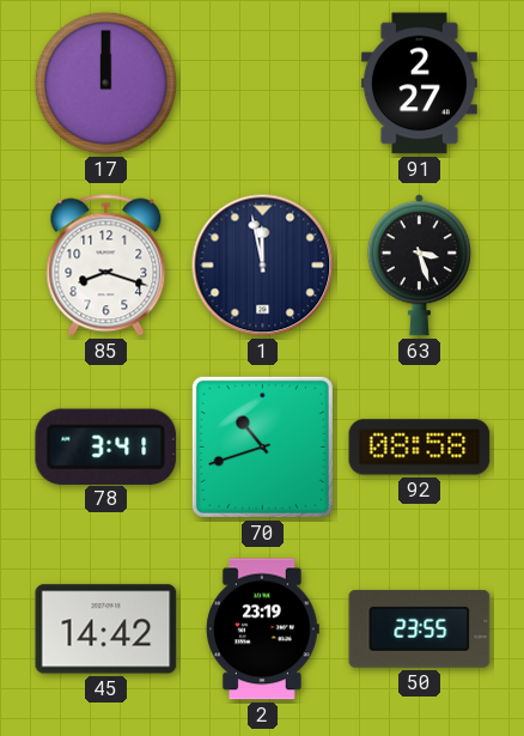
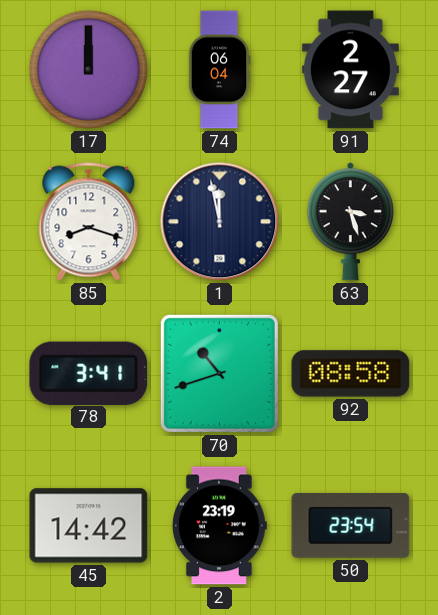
74: none -> 06:04 (219, 70)
50: 23:55 -> 23:54 (351, 525)
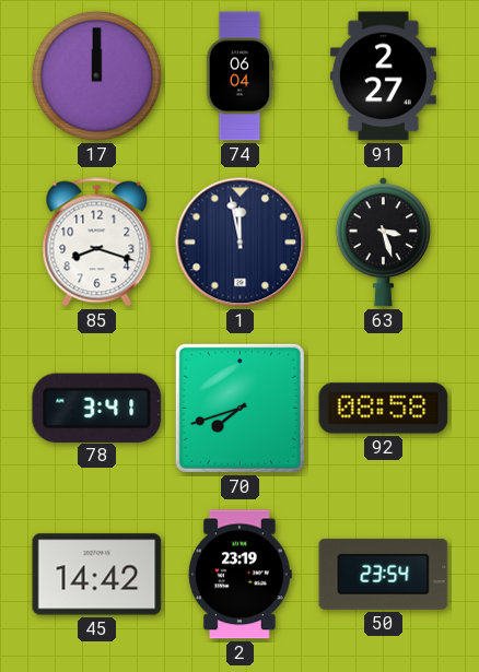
70: 10:42 -> 7:42 (240, 408)
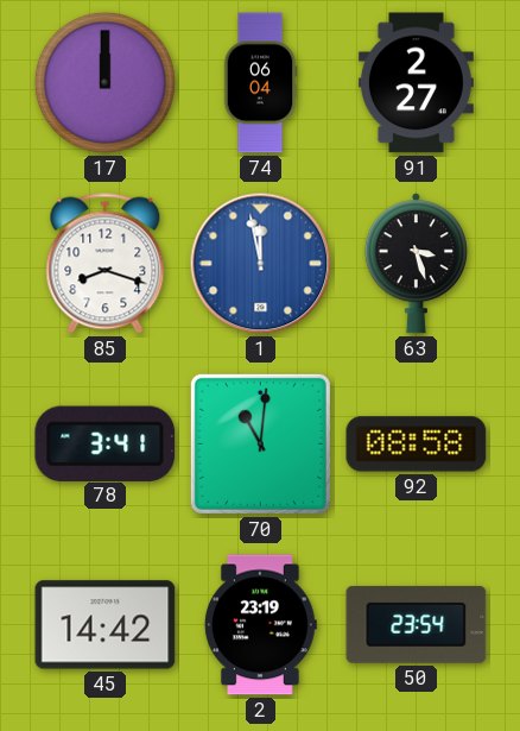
1 dial: navy -> blue (261, 264)
70: 7:42 -> 11:01 (260, 443)
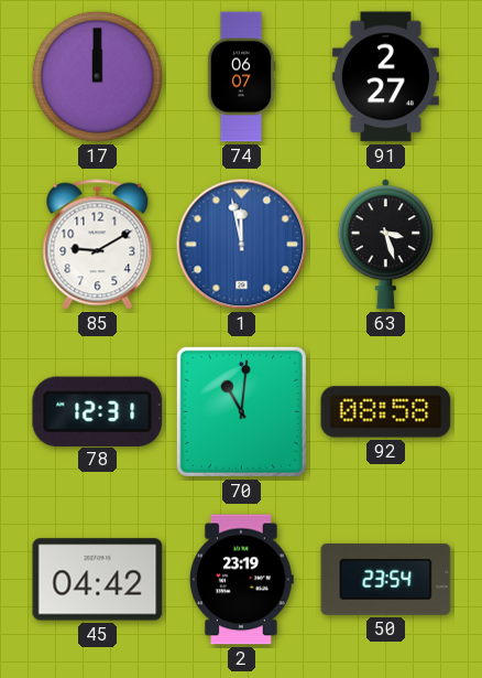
74: 06:04 -> 06:07 (241, 77)
85: 8:18 -> 9:10 (98, 245)
78: 3:41 -> 12:31 (98, 411)
45: 14:42 -> 04:42 (98, 580)
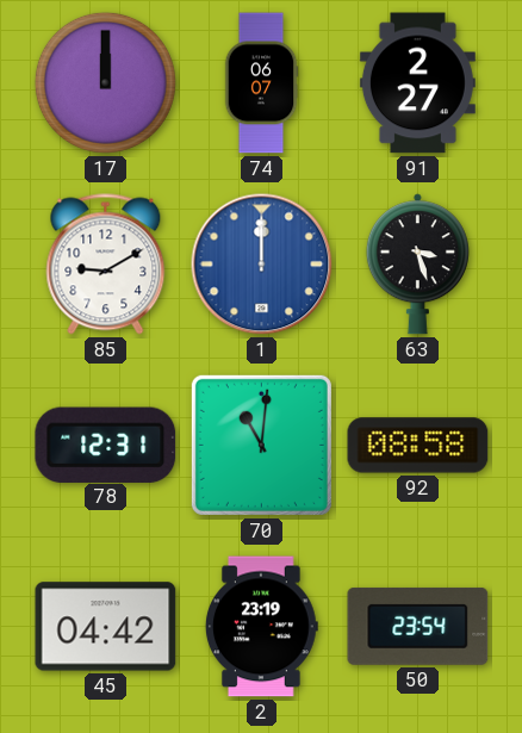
1: 11:58 -> 12:00 (262, 265)
